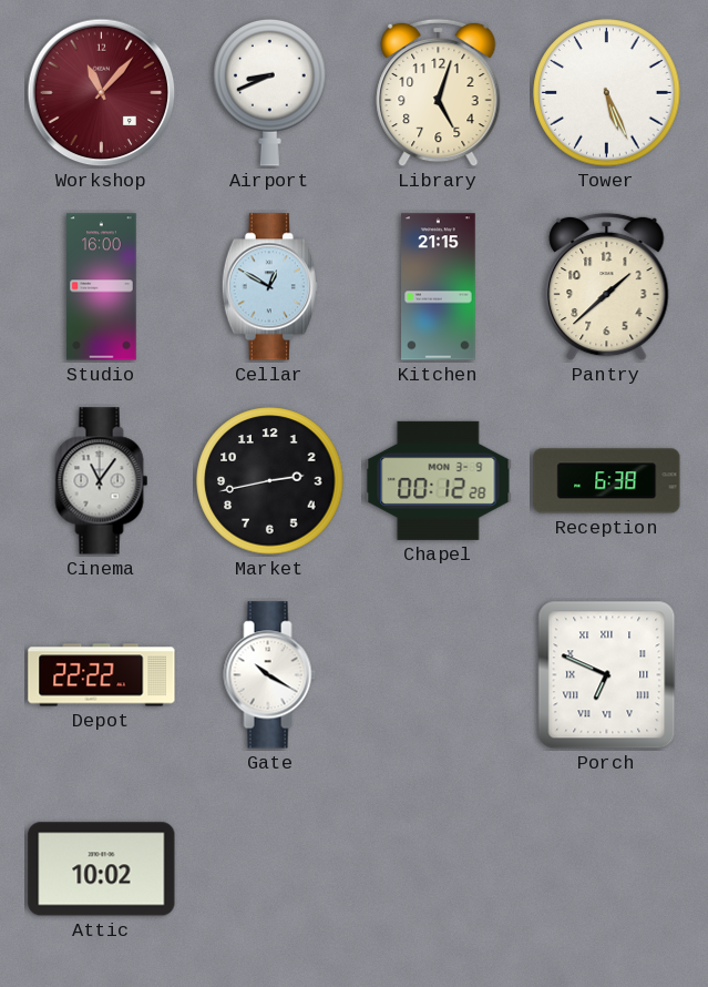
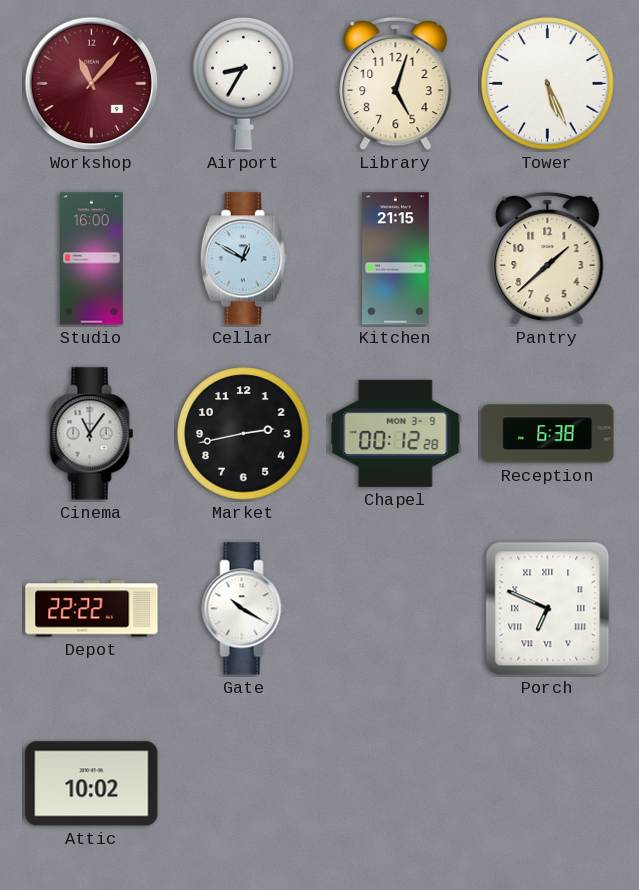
Airport: 8:41 -> 8:35 (244, 83)
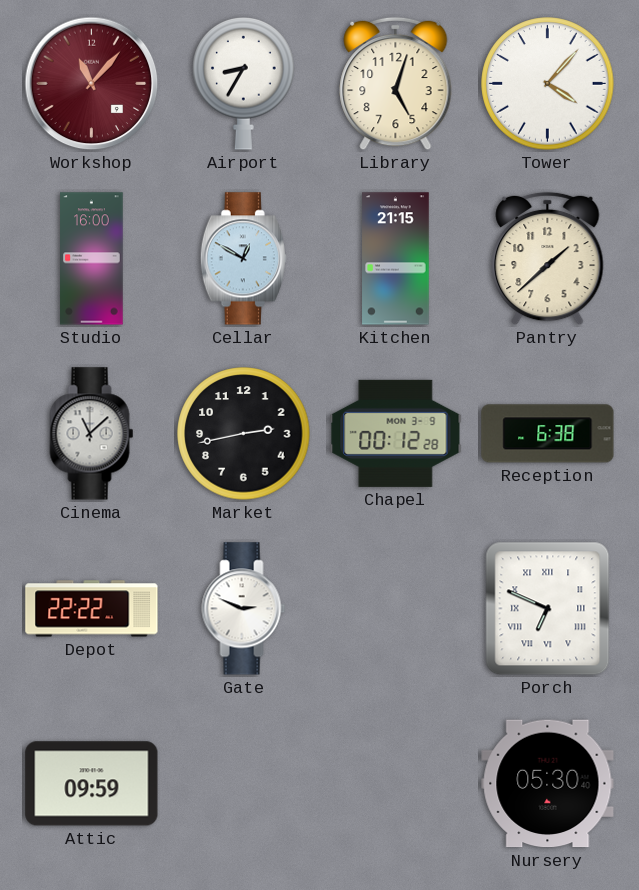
Tower: 5:26 -> 4:07 (548, 84)
Cinema: 11:06 -> 11:08 (92, 434)
Gate: 10:20 -> 2:49 (244, 609)
Attic: 10:02 -> 09:59 (92, 784)
Nursery: none -> 05:30 (548, 784)
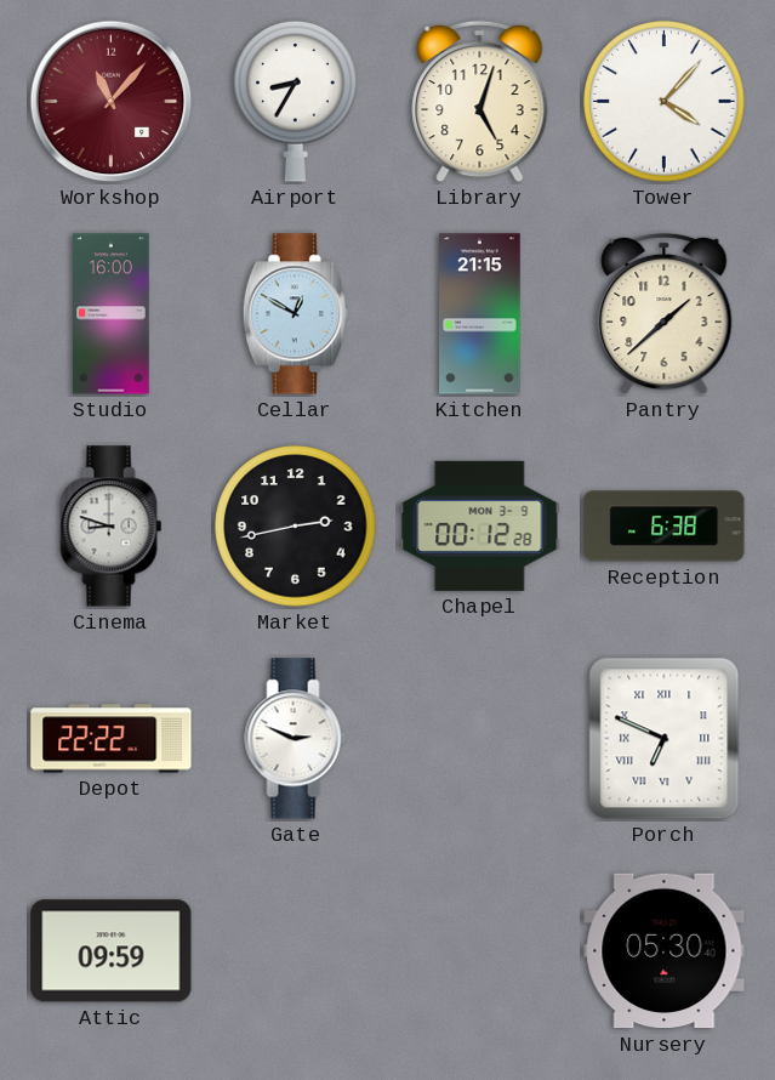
Cinema: 11:08 -> 8:48 (112, 527)
